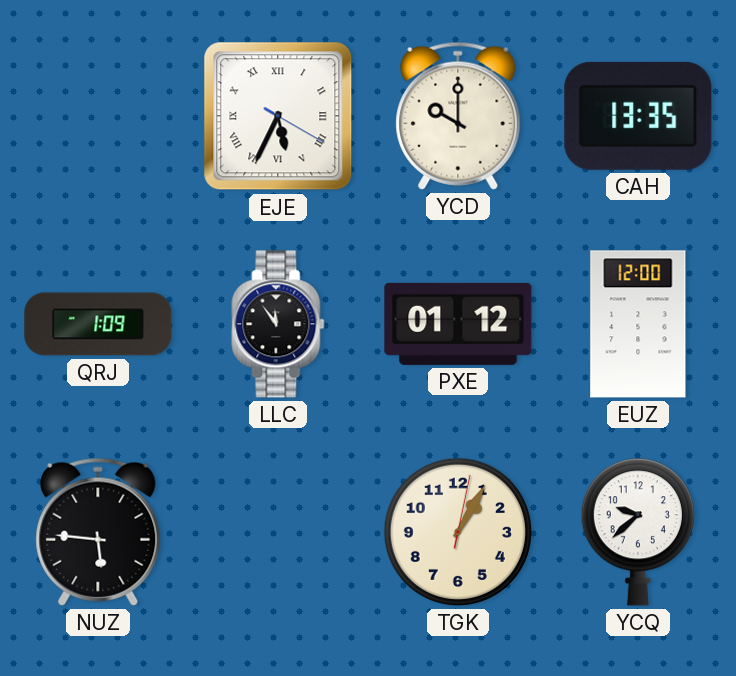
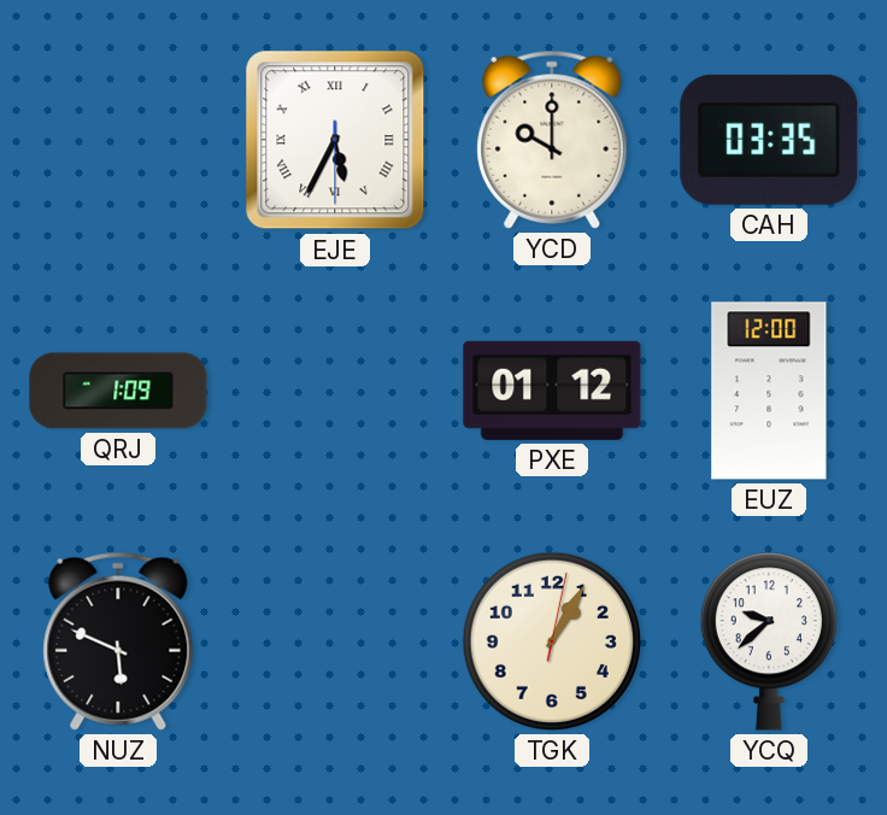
EJE: 5:34:20 -> 5:34:30 (335, 140)
CAH: 13:35 -> 03:35 (769, 140)
LLC: 11:54 -> none (278, 324)
NUZ: 5:46 -> 5:49 (118, 641)
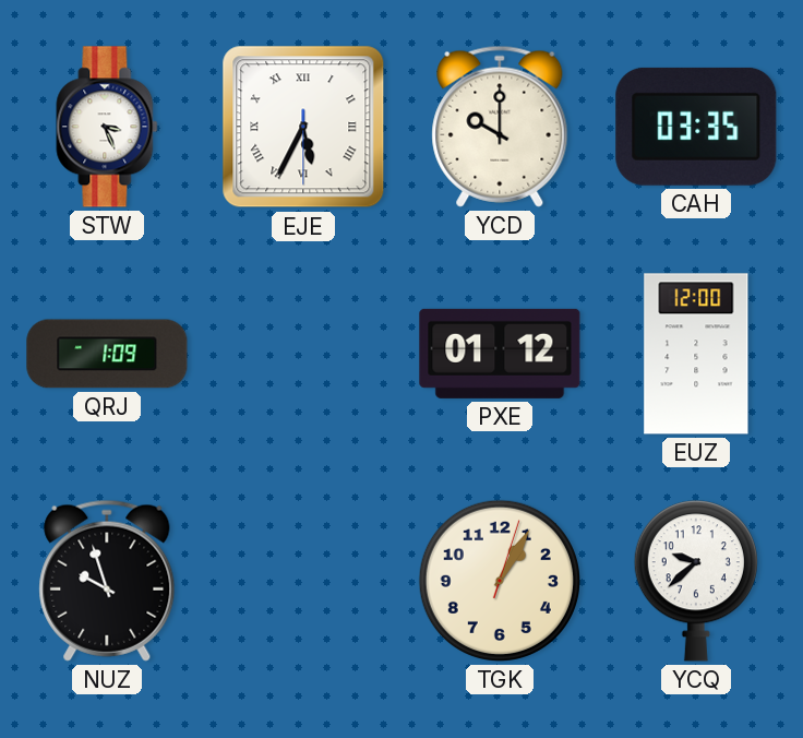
STW: none -> 3:26 (107, 127)
NUZ: 5:49 -> 9:57 (107, 581)
TGK: 1:05:02 -> 1:05:03 (500, 581)
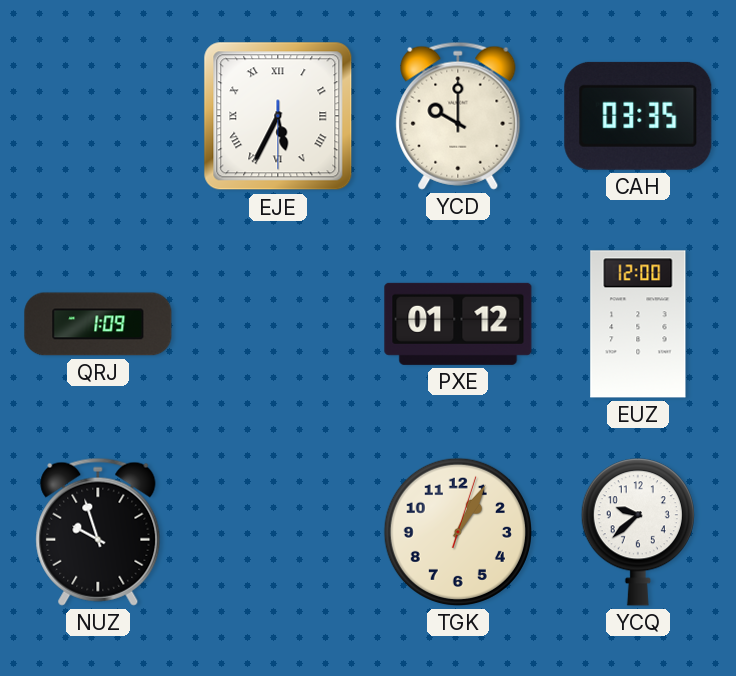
STW: 3:26 -> none (107, 127)
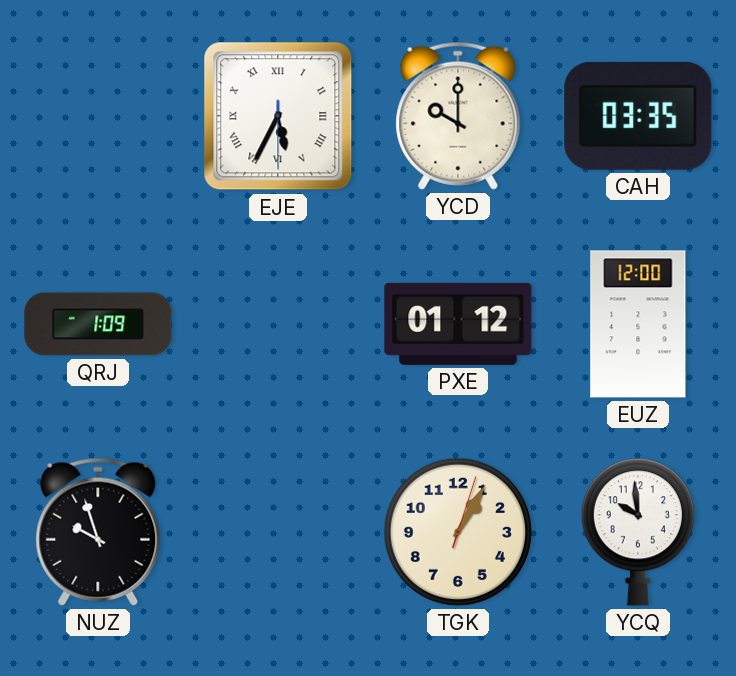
YCQ: 9:38 -> 9:59 (638, 532)
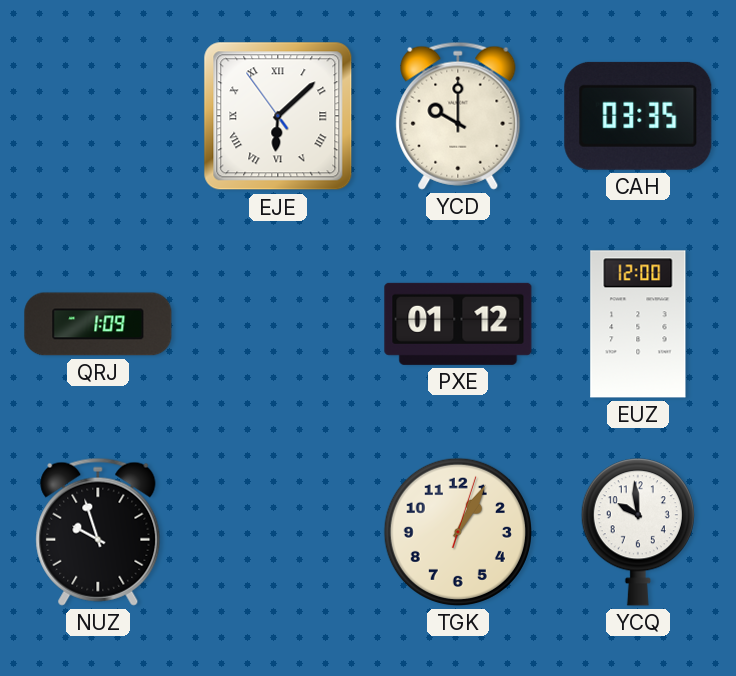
EJE: 5:34 -> 6:07 (278, 116)
